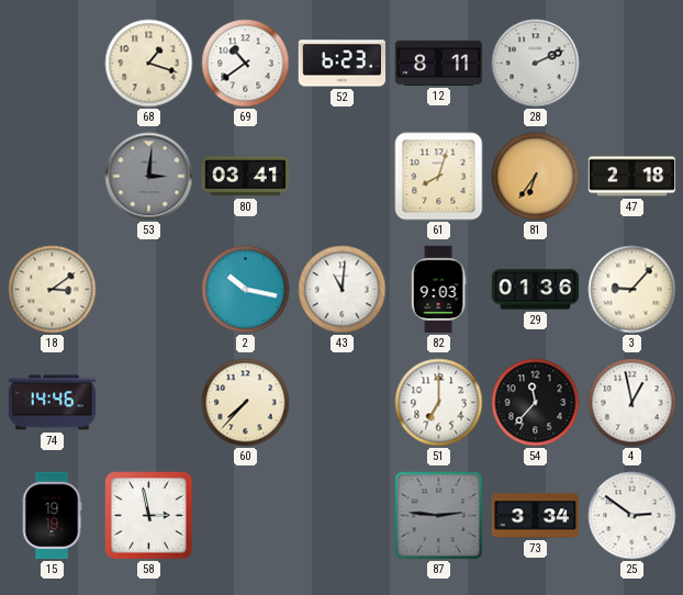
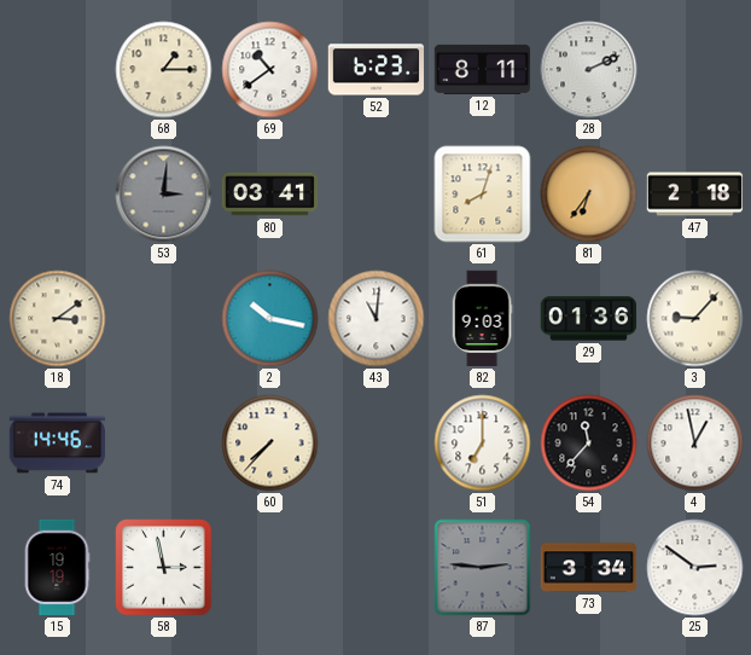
68: 1:18 -> 1:15 (164, 70)
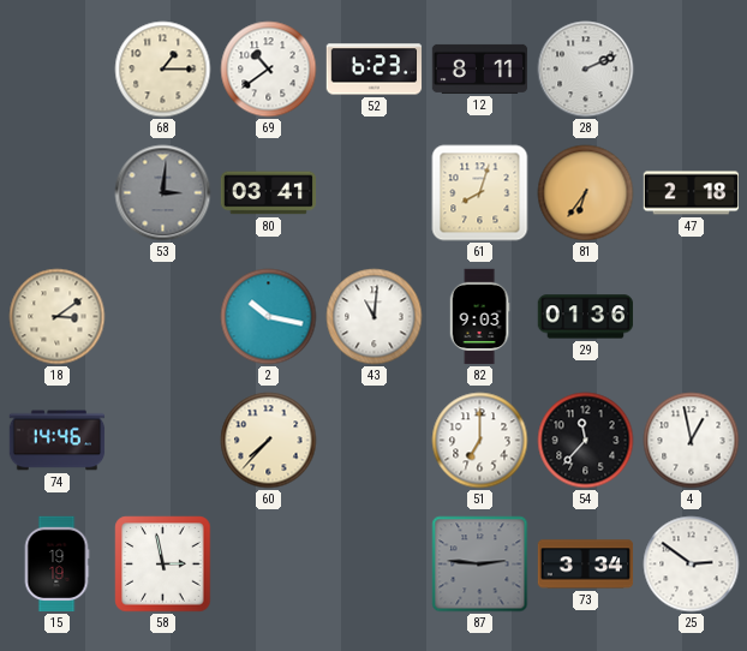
3: 9:07 -> none (695, 319)
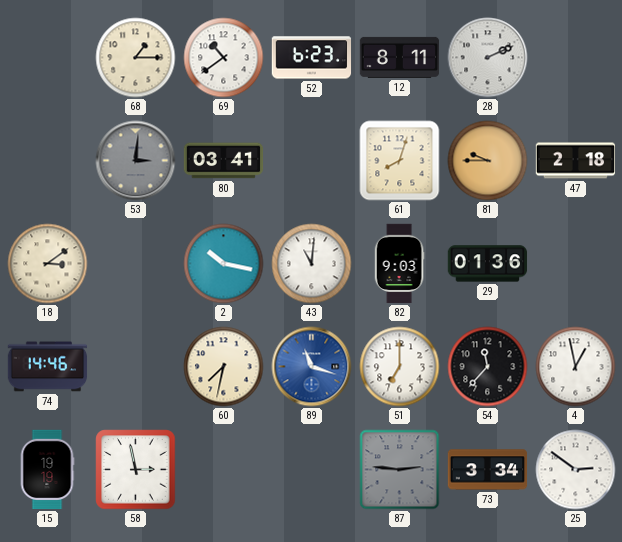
81: 6:36 -> 9:45 (488, 161)
60: 7:37 -> 7:32 (224, 367)
89: none -> 11:18 (312, 367)
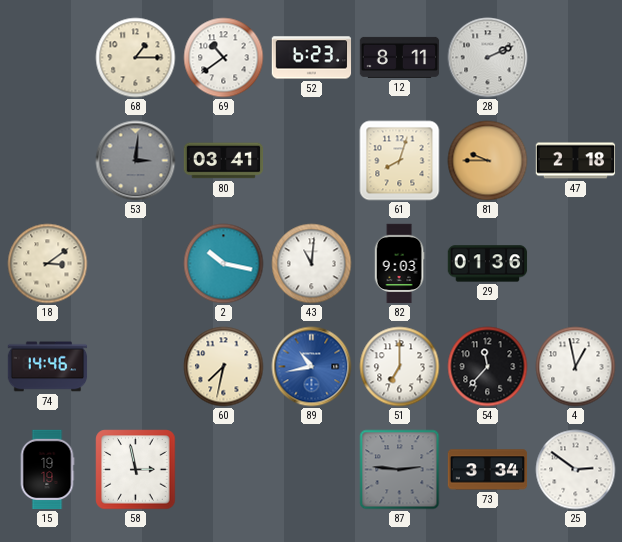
89: 11:18 -> 10:43 (312, 367)
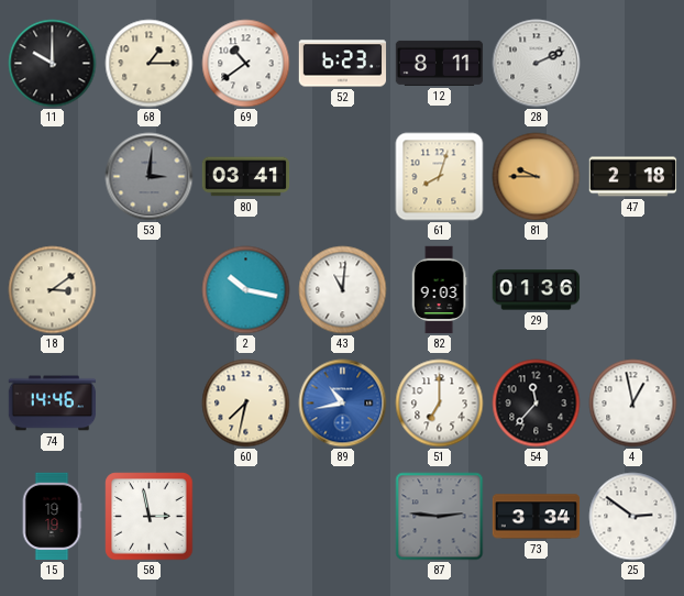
11: none -> 10:00 (53, 64)
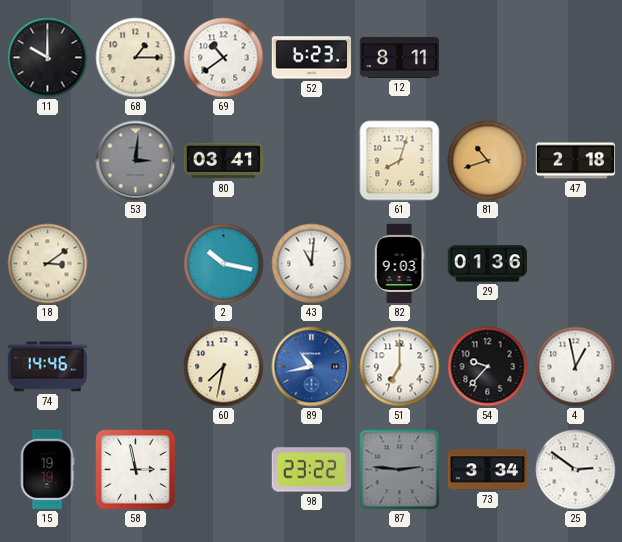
28: 2:11 -> none (537, 64)
81: 9:45 -> 10:42 (488, 161)
54: 11:37 -> 9:37 (488, 367)
98: none -> 23:22 (311, 470)
